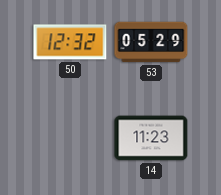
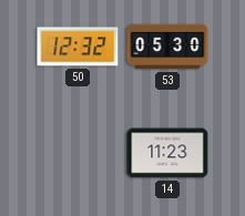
53: 05:29 -> 05:30 (167, 47)
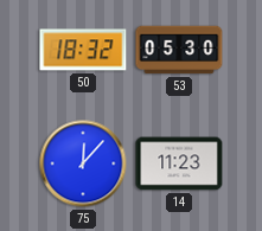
50: 12:32 -> 18:32 (83, 50)
75: none -> 12:07 (83, 163)
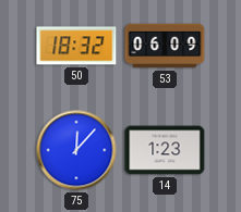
53: 05:30 -> 06:09 (165, 46)
14: 11:23 -> 1:23 (165, 150)
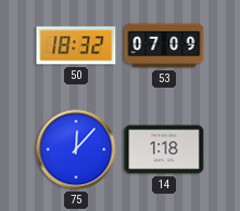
53: 06:09 -> 07:09 (164, 45)
14: 1:23 -> 1:18 (164, 149)
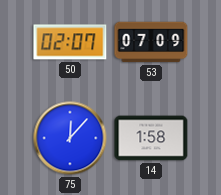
50: 18:32 -> 02:07 (70, 42)
14: 1:18 -> 1:58 (151, 138)
